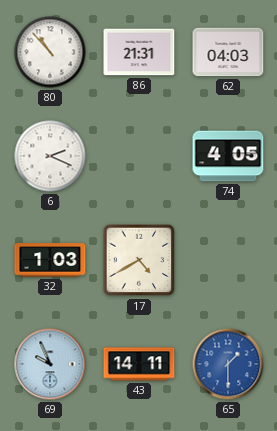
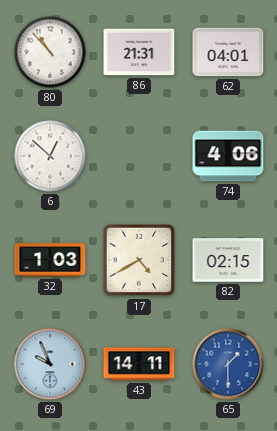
62: 04:03 -> 04:01 (228, 52)
6: 2:19 -> 12:52 (50, 156)
74: 4:05 -> 4:06 (228, 156)
82: none -> 02:15 (228, 260)
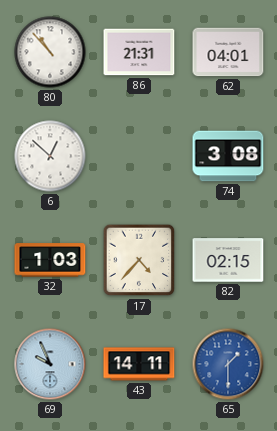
74: 4:06 -> 3:08 (228, 156)
17: 4:40 -> 4:37 (139, 260)
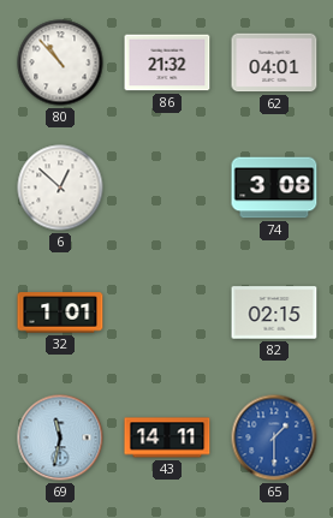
86: 21:31 -> 21:32 (167, 62)
32: 1:03 -> 1:01 (60, 312)
17: 4:37 -> none (139, 260)
69: 9:56 -> 11:32 (60, 437)
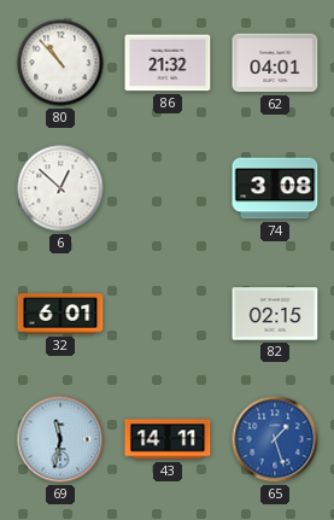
32: 1:01 -> 6:01 (60, 314)
65: 1:30 -> 1:27 (275, 439)
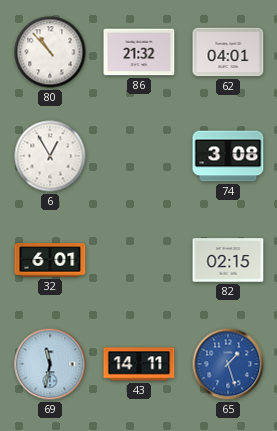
6: 12:52 -> 12:55 (50, 156)
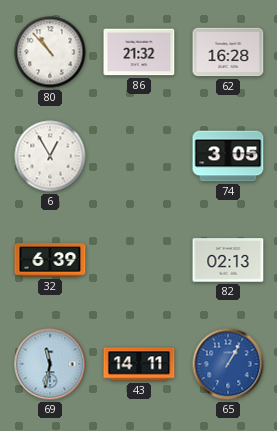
62: 04:01 -> 16:28 (228, 52)
74: 3:08 -> 3:05 (228, 156)
32: 6:01 -> 6:39 (50, 260)
82: 02:15 -> 02:13 (228, 260)
65: 1:27 -> 1:05 (228, 364)
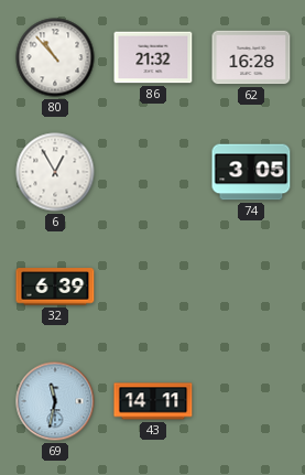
82: 02:13 -> none (228, 260)
65: 1:05 -> none (228, 364)
